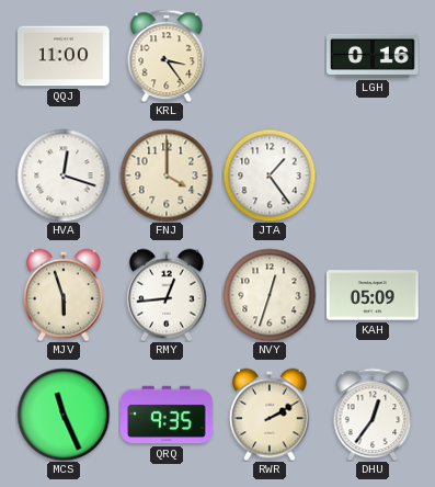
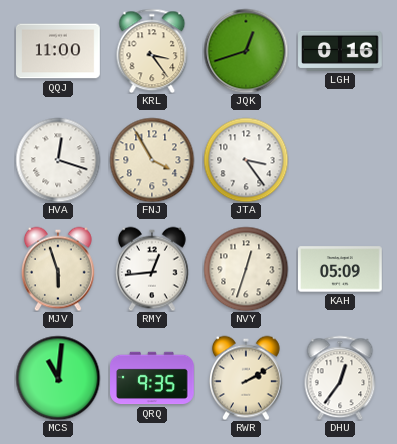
JQK: none -> 12:42 (246, 51)
FNJ: 4:00 -> 3:55 (152, 160)
JTA: 1:24 -> 3:24 (246, 160)
MCS: 11:26 -> 11:01 (58, 378)
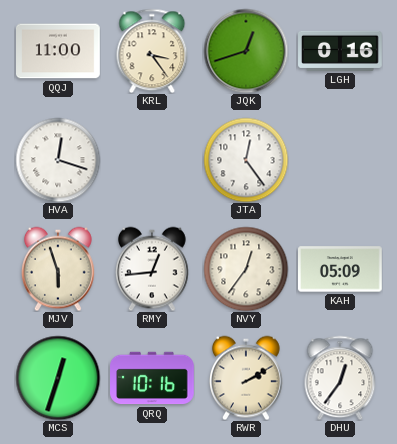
FNJ: 3:55 -> none (152, 160)
JTA: 3:24 -> 12:24 (246, 160)
NVY: 12:33 -> 12:36 (246, 269)
MCS: 11:01 -> 12:33 (58, 378)
QRQ: 9:35 -> 10:16 (152, 378)
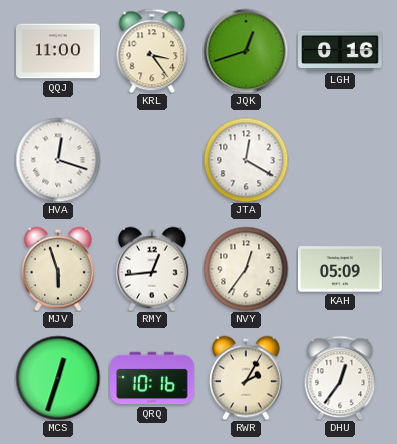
JTA: 12:24 -> 12:20 (246, 160)
RWR: 2:10 -> 2:05 (247, 378)
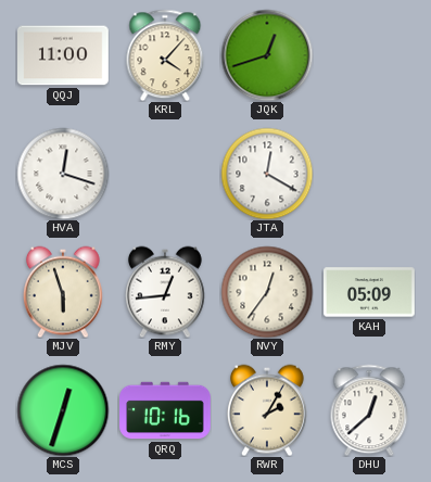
KRL: 3:24 -> 4:07 (165, 55)
LGH: 0:16 -> none (340, 51)
DHU: 12:36 -> 12:38 (369, 410)
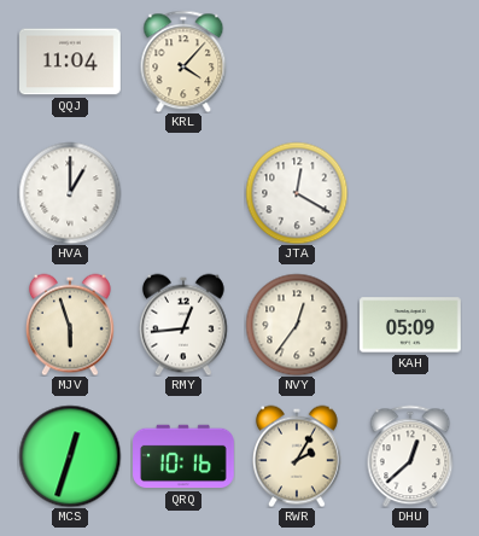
QQJ: 11:00 -> 11:04 (70, 62)
JQK: 12:42 -> none (267, 55)
HVA: 12:18 -> 1:00 (70, 193)
